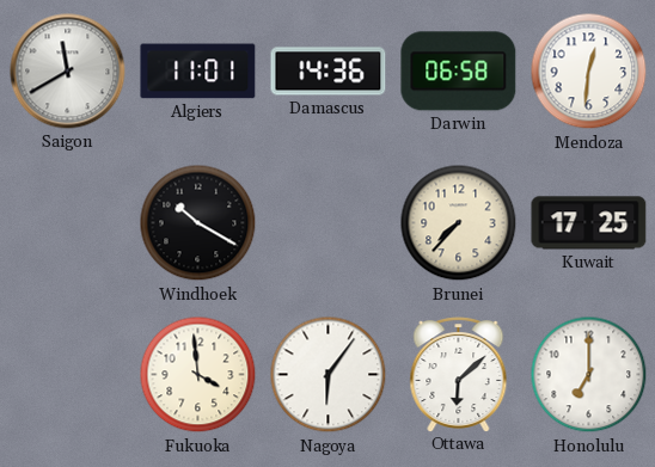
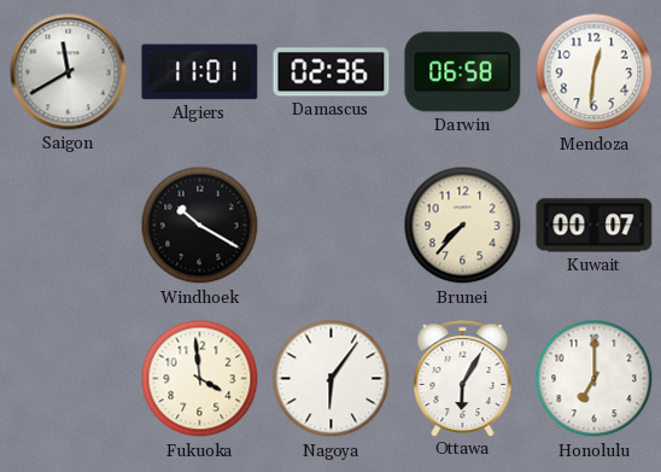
Damascus: 14:36 -> 02:36 (332, 72)
Kuwait: 17:25 -> 00:07 (595, 226)
Ottawa: 6:08 -> 6:05 (463, 379)
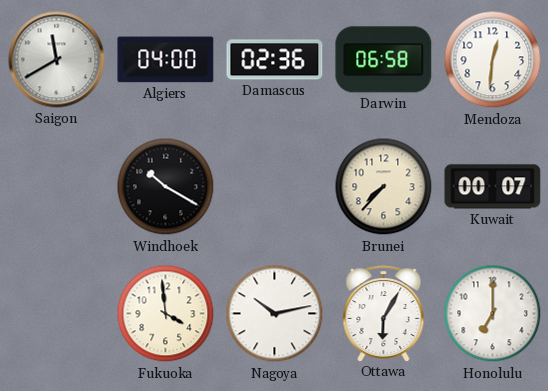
Algiers: 11:01 -> 04:00 (166, 60)
Nagoya: 6:06 -> 10:13 (275, 314)
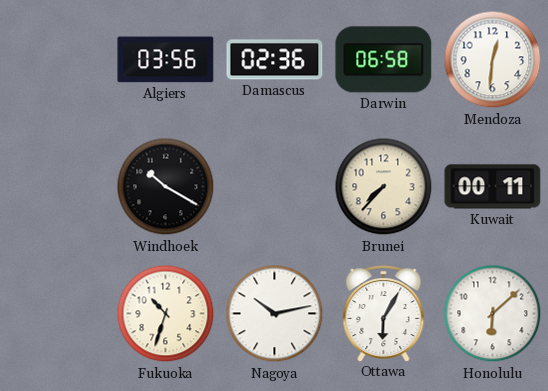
Saigon: 11:40 -> none (57, 60)
Algiers: 04:00 -> 03:56 (166, 60)
Kuwait: 00:07 -> 00:11 (493, 187)
Fukuoka: 3:59 -> 10:33 (166, 314)
Honolulu: 7:00 -> 6:08 (493, 314)
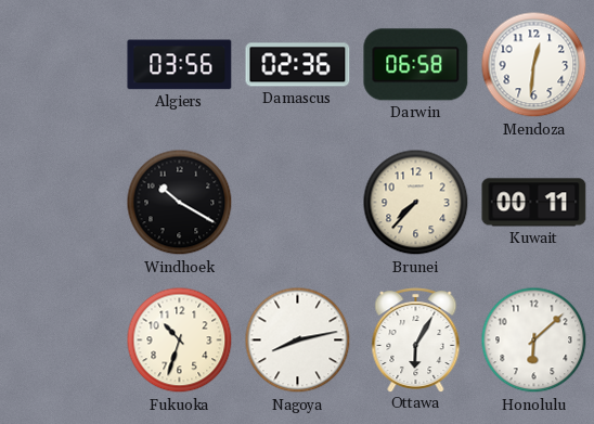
Nagoya: 10:13 -> 8:13 (298, 341)
